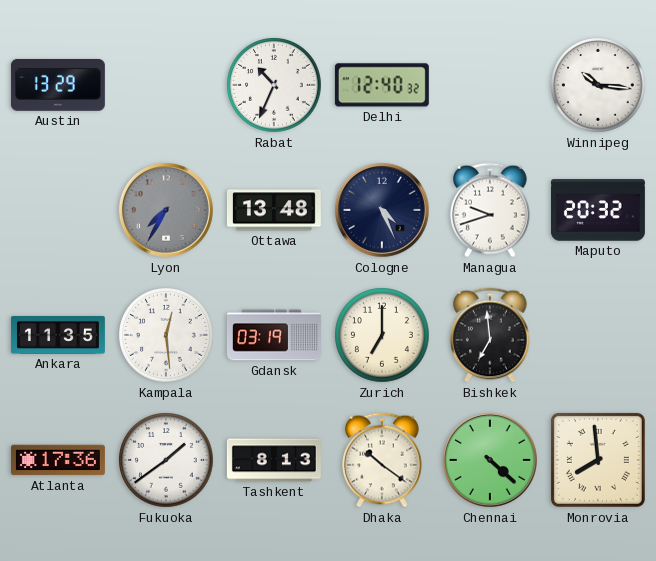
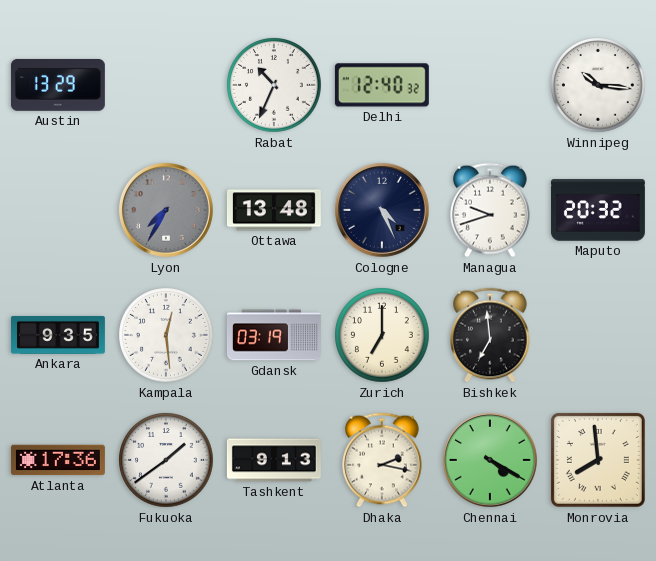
Ankara: 11:35 -> 9:35 (58, 335)
Tashkent: 8:13 -> 9:13 (274, 460)
Dhaka: 10:21 -> 2:17 (382, 460)
Chennai: 4:22 -> 4:20 (490, 460)
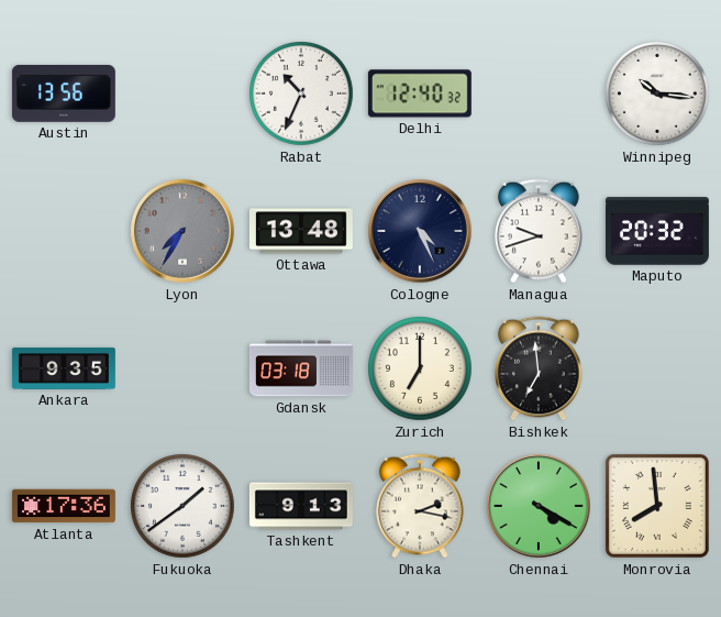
Austin: 13:29 -> 13:56 (64, 93)
Kampala: 12:29 -> none (166, 335)
Gdansk: 03:19 -> 03:18 (301, 368)
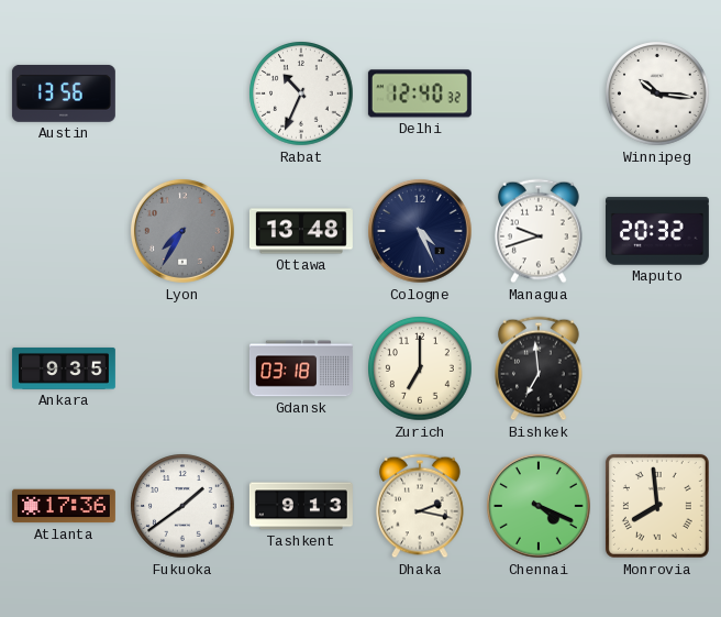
Chennai: 4:20 -> 4:19 (539, 506)
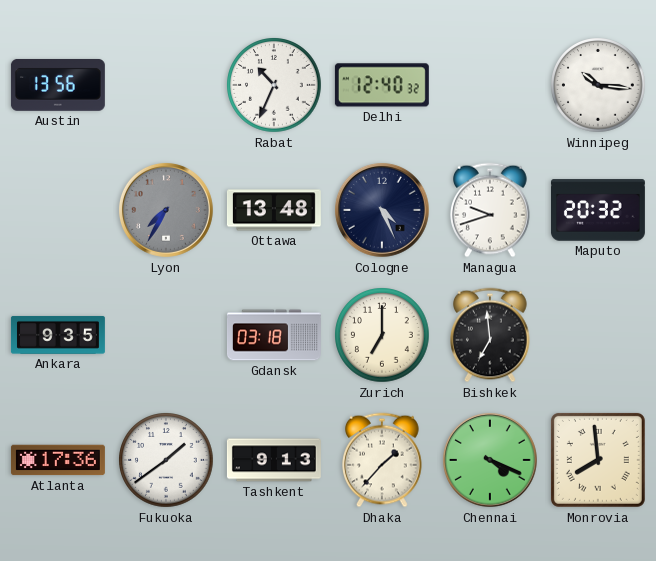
Dhaka: 2:17 -> 1:37 (382, 460)
